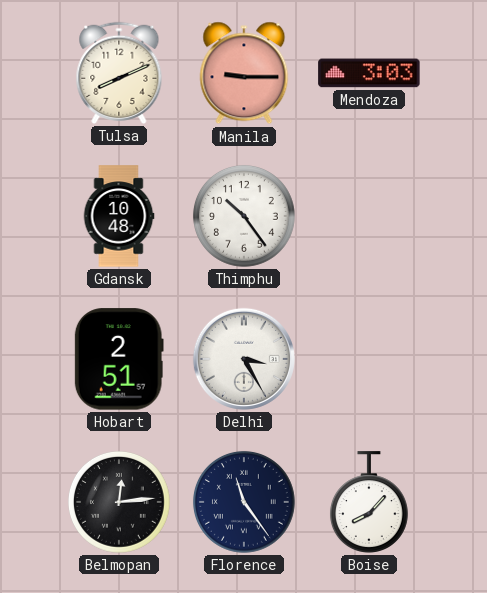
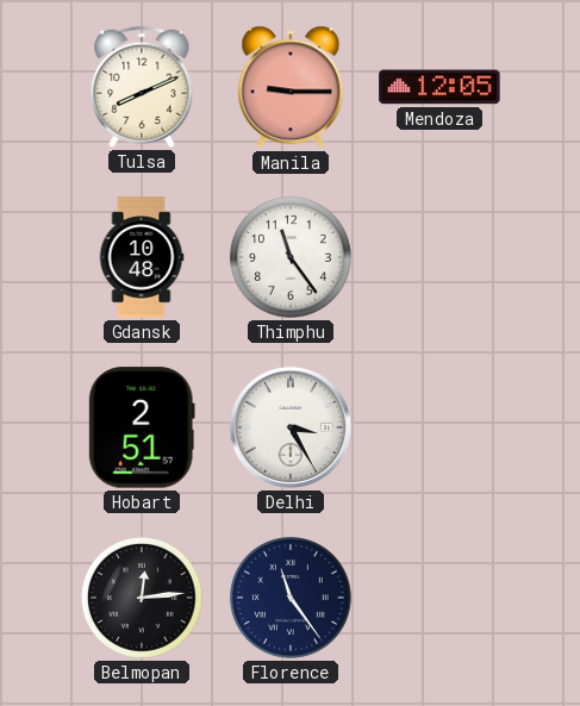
Mendoza: 3:03 -> 12:05 (439, 87)
Thimphu: 10:24 -> 11:24 (291, 257)
Boise: 8:07 -> none (369, 502)
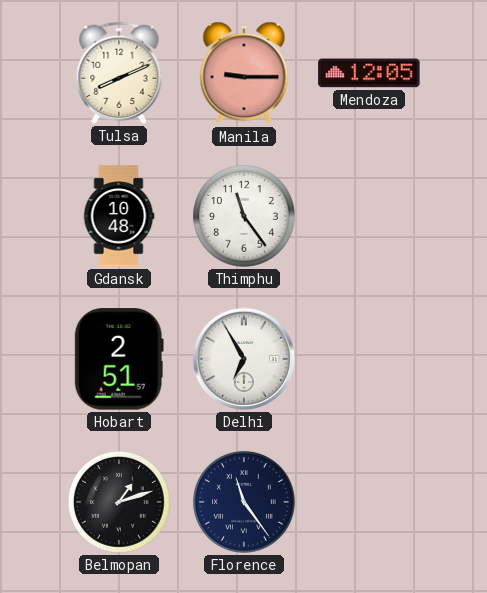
Delhi: 3:25 -> 6:55 (244, 359)
Belmopan: 12:14 -> 1:12 (119, 502)
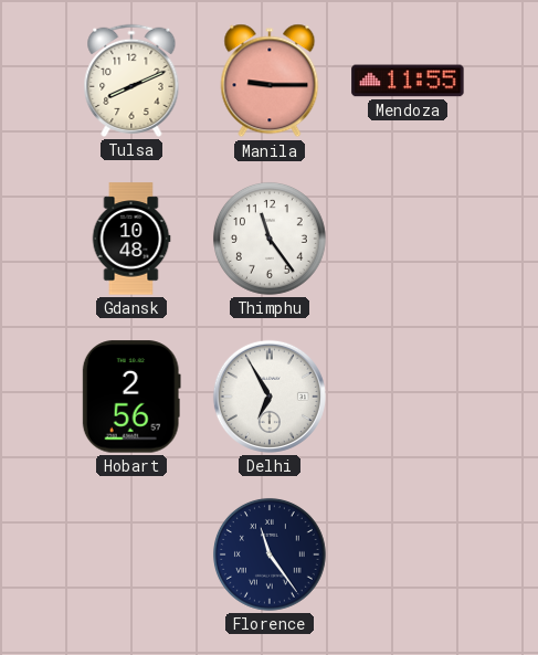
Mendoza: 12:05 -> 11:55 (408, 81)
Hobart: 2:51 -> 2:56 (131, 397)
Belmopan: 1:12 -> none (119, 502)
